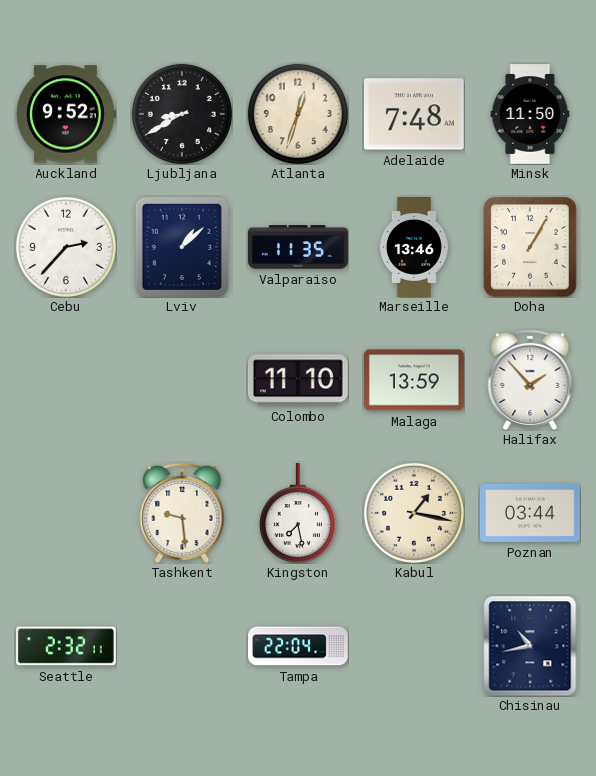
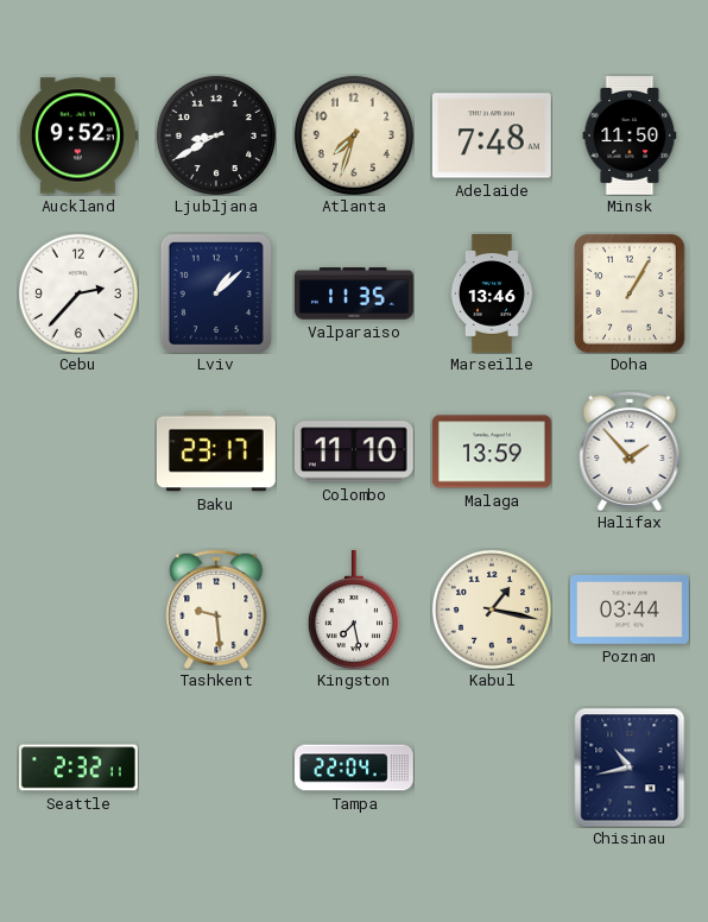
Atlanta: 12:33 -> 7:33 (354, 135)
Baku: none -> 23:17 (216, 451)
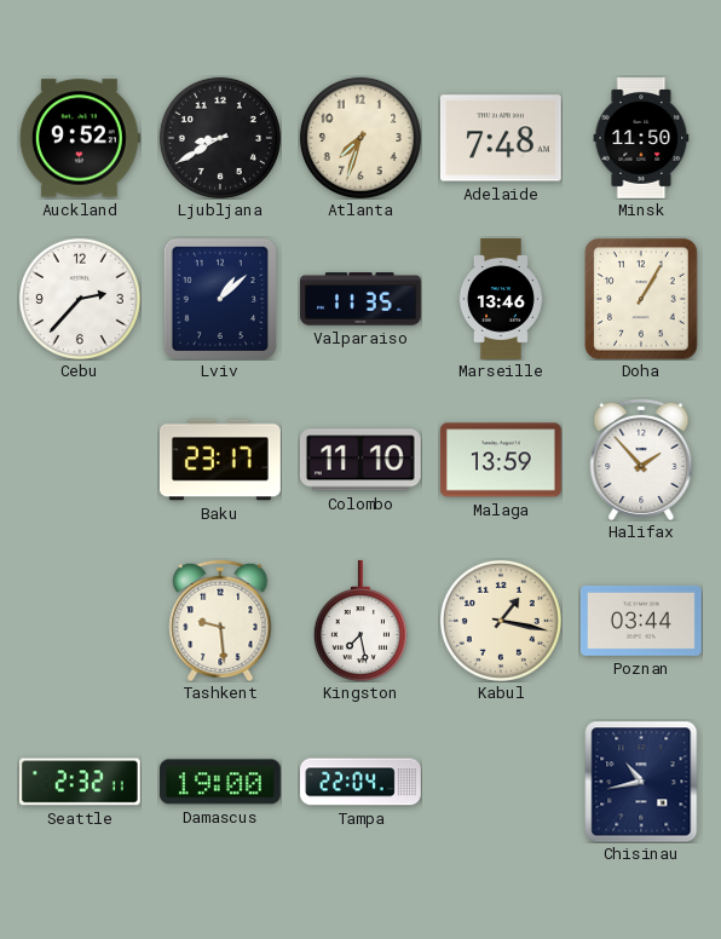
Damascus: none -> 19:00 (220, 782)
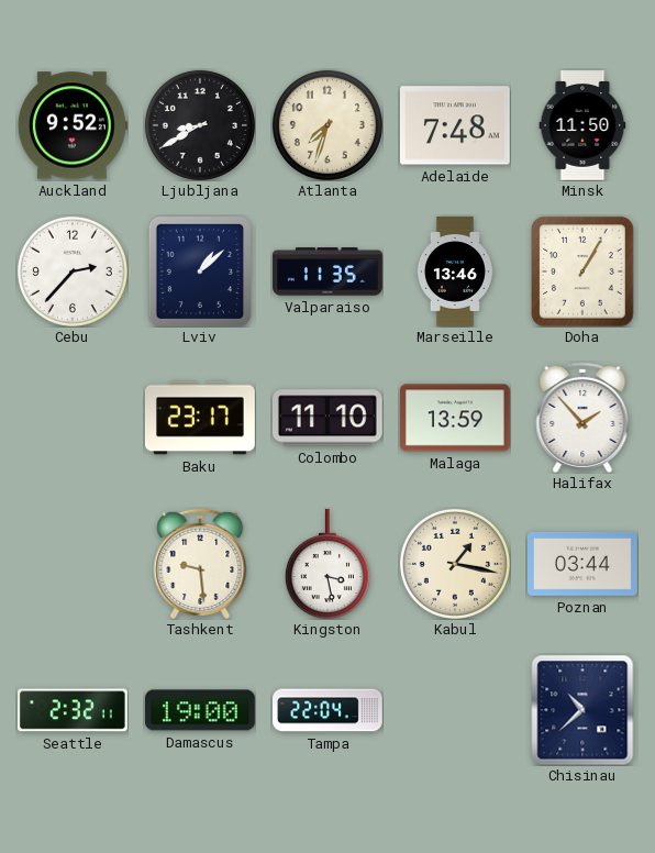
Kingston: 7:28 -> 3:28 (327, 564)
Chisinau: 10:43 -> 10:38 (582, 710)
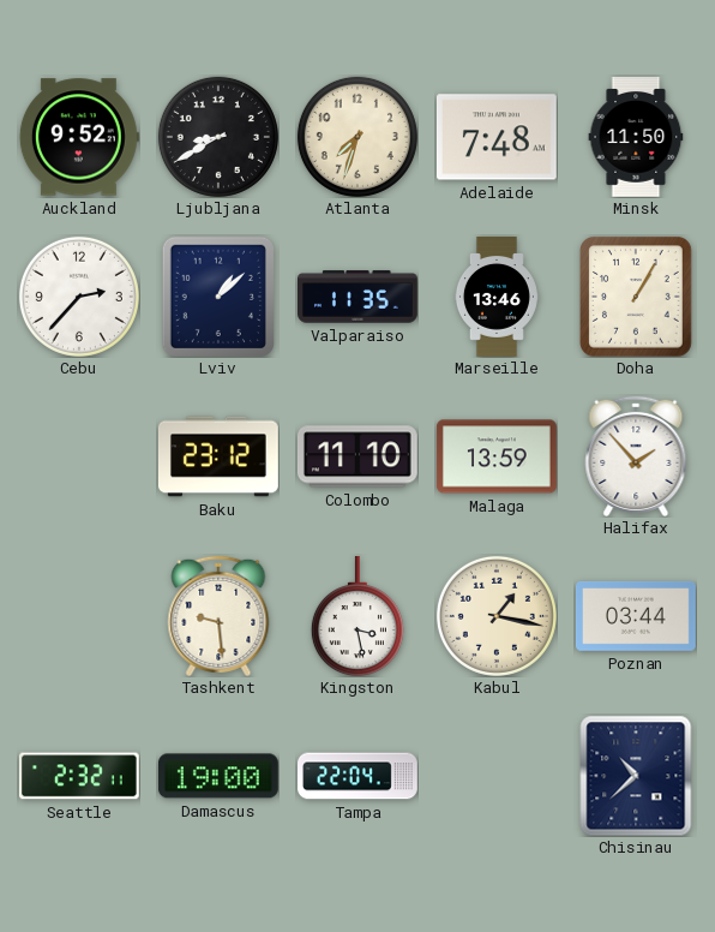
Baku: 23:17 -> 23:12 (218, 456)
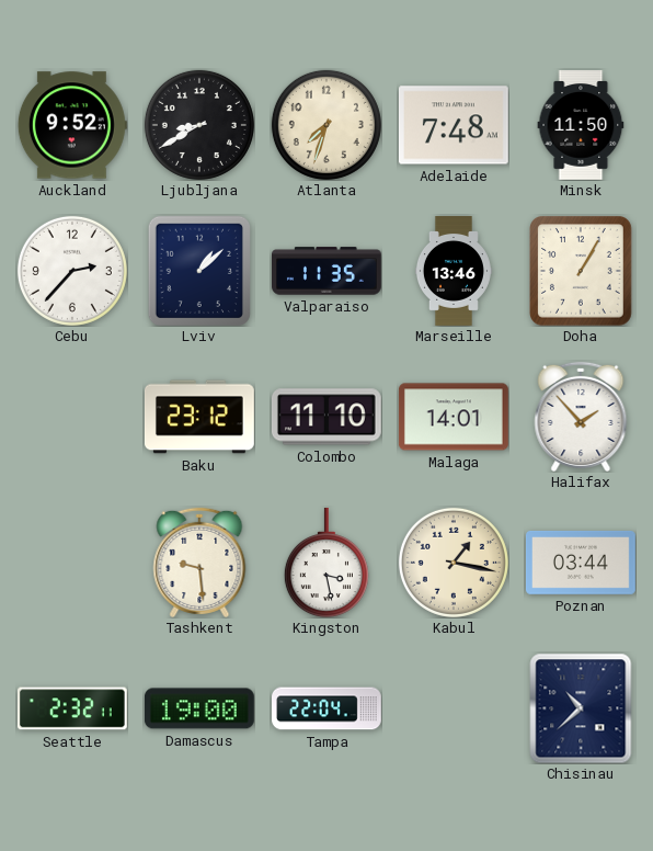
Malaga: 13:59 -> 14:01 (454, 417)
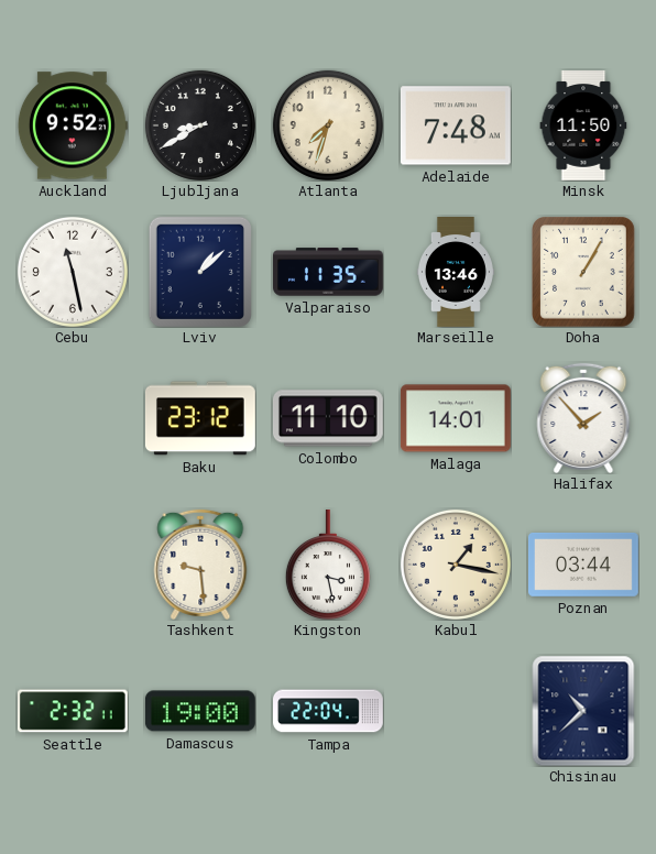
Cebu: 2:37 -> 11:28 (73, 272)
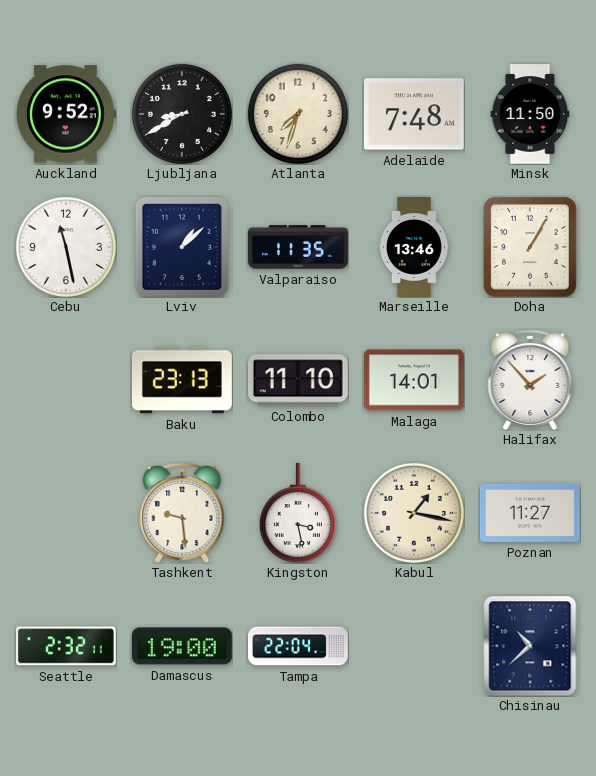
Baku: 23:12 -> 23:13 (182, 380)
Poznan: 03:44 -> 11:27 (530, 513)
